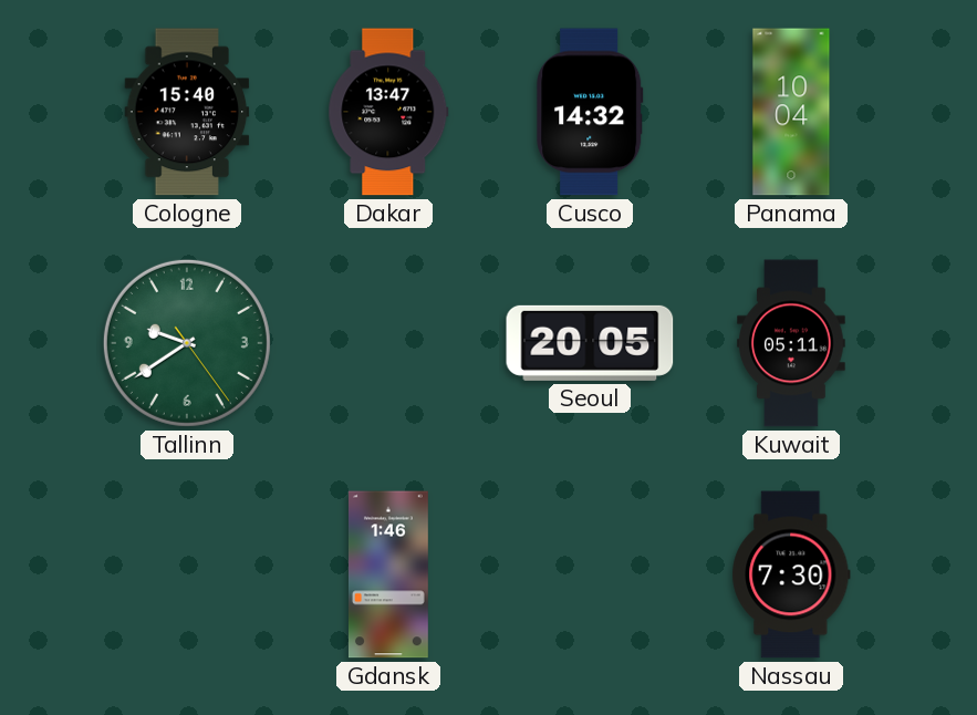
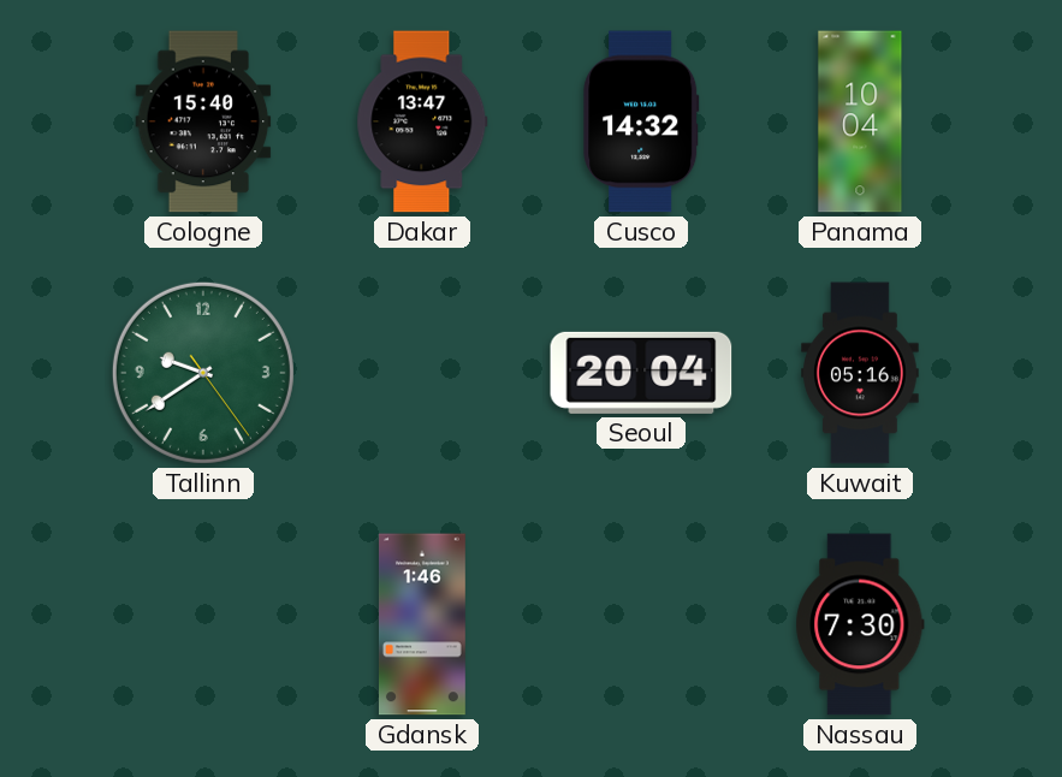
Seoul: 20:05 -> 20:04 (641, 373)
Kuwait: 05:11 -> 05:16 (860, 373)
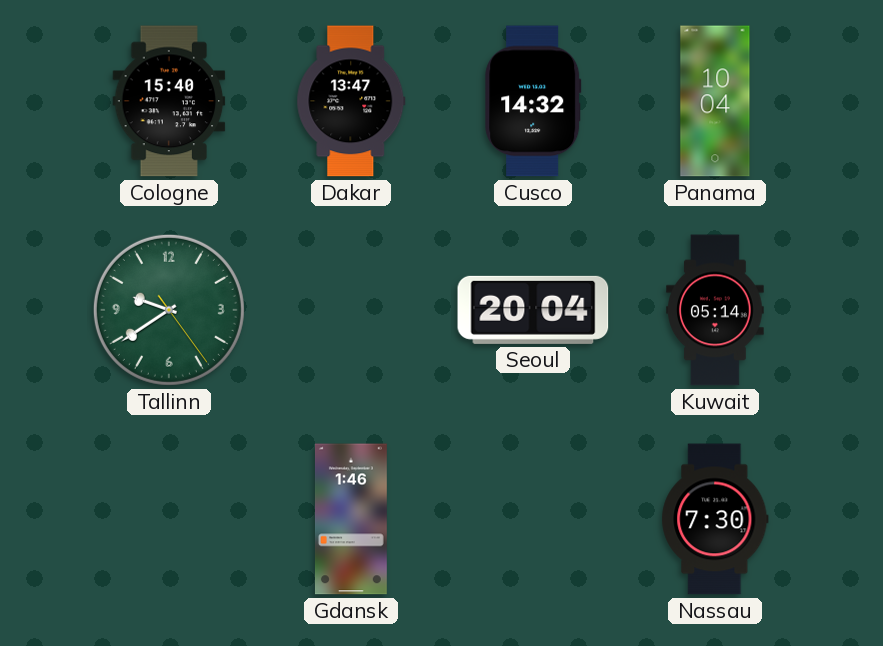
Kuwait: 05:16 -> 05:14 (715, 310)
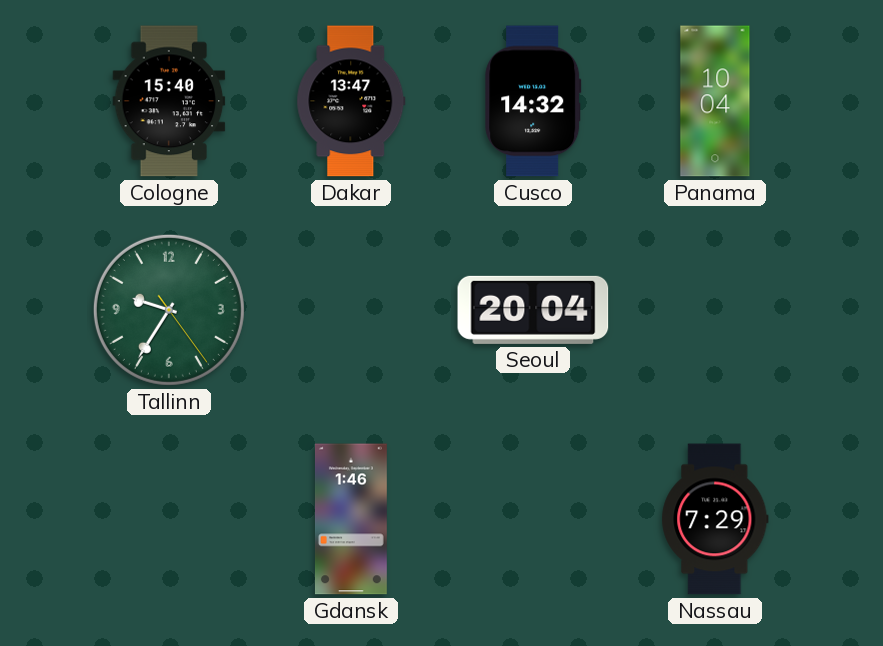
Tallinn: 9:39 -> 9:35 (169, 310)
Kuwait: 05:14 -> none (715, 310)
Nassau: 7:30 -> 7:29 (715, 519)
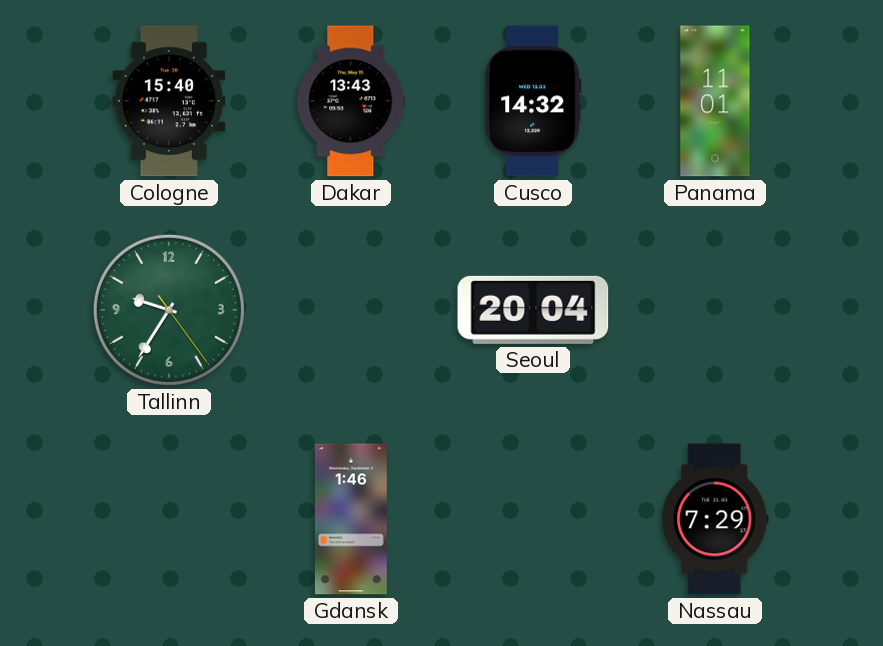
Dakar: 13:47 -> 13:43 (351, 101)
Panama: 10:04 -> 11:01 (715, 101)
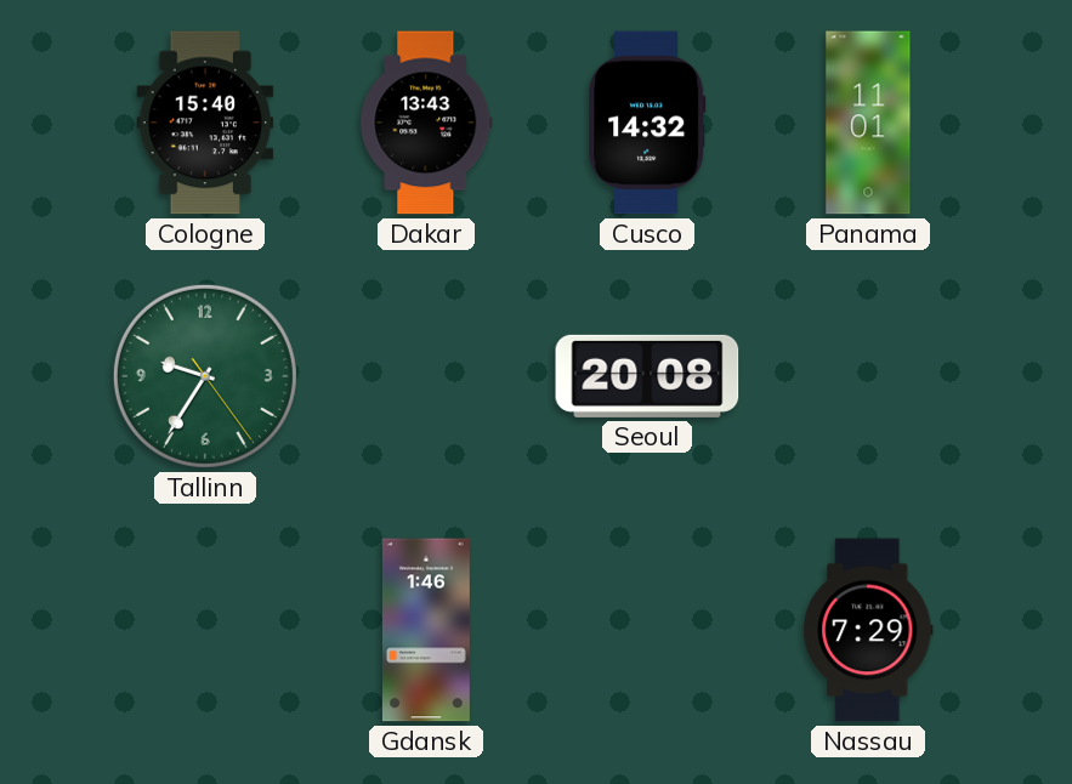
Seoul: 20:04 -> 20:08 (647, 376)
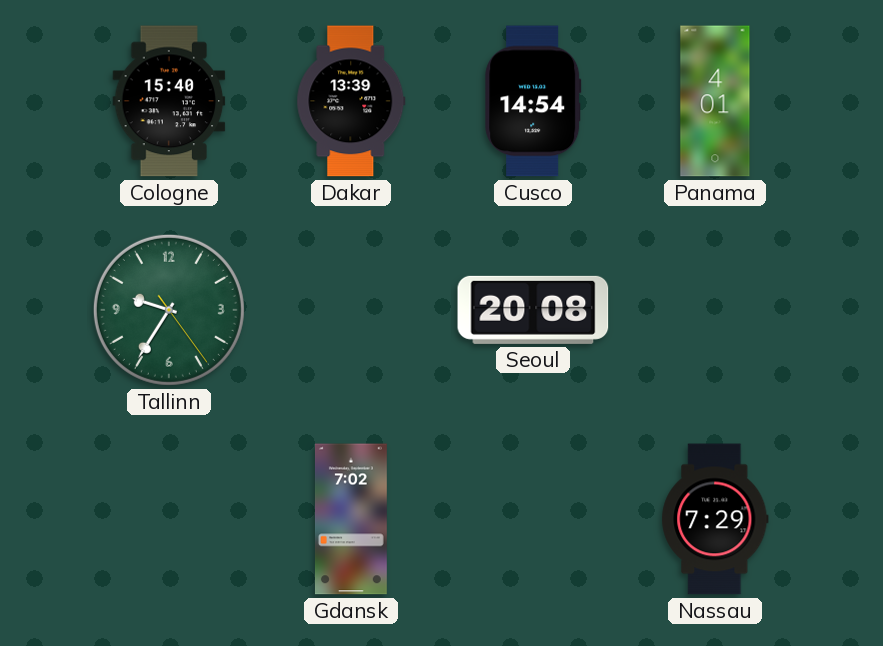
Dakar: 13:43 -> 13:39 (351, 101)
Cusco: 14:32 -> 14:54 (533, 101)
Panama: 11:01 -> 4:01 (715, 101)
Gdansk: 1:46 -> 7:02 (351, 519)
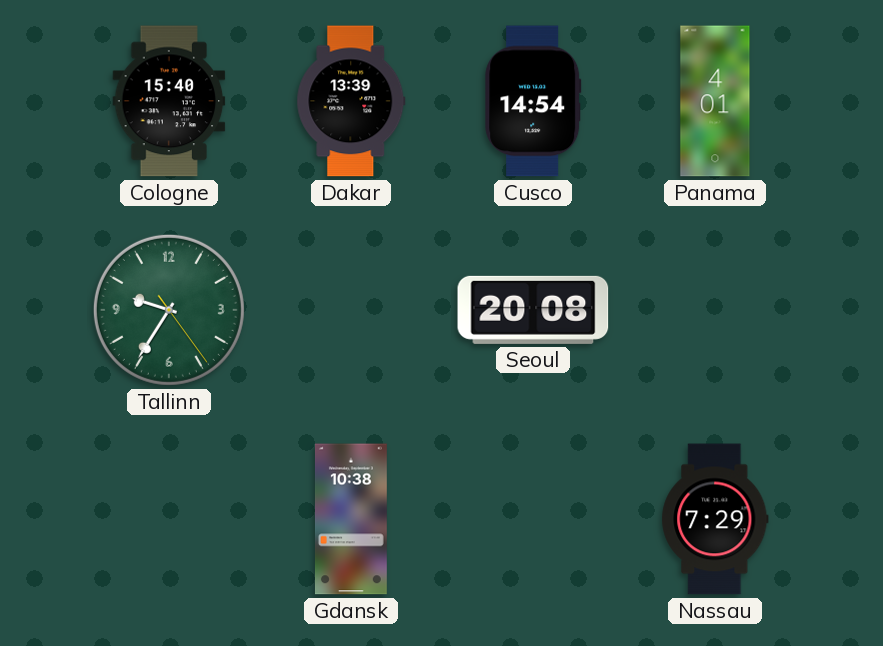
Gdansk: 7:02 -> 10:38 (351, 519)
